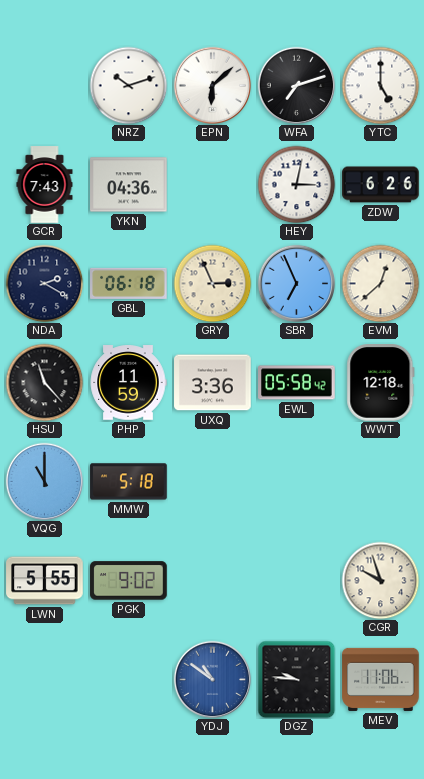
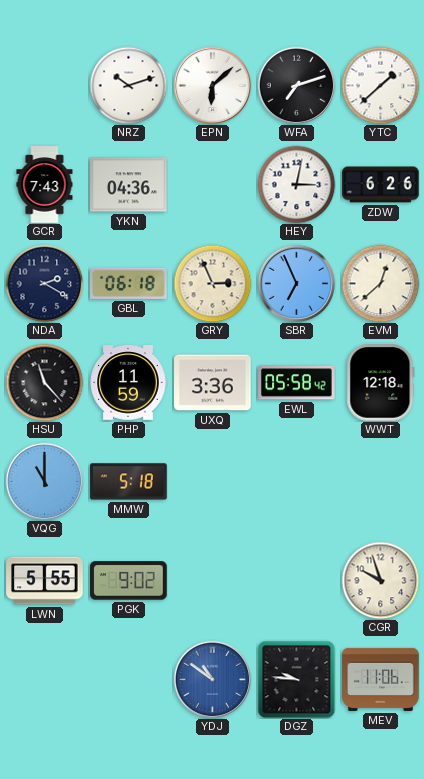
YTC: 5:00 -> 1:38 (380, 85)
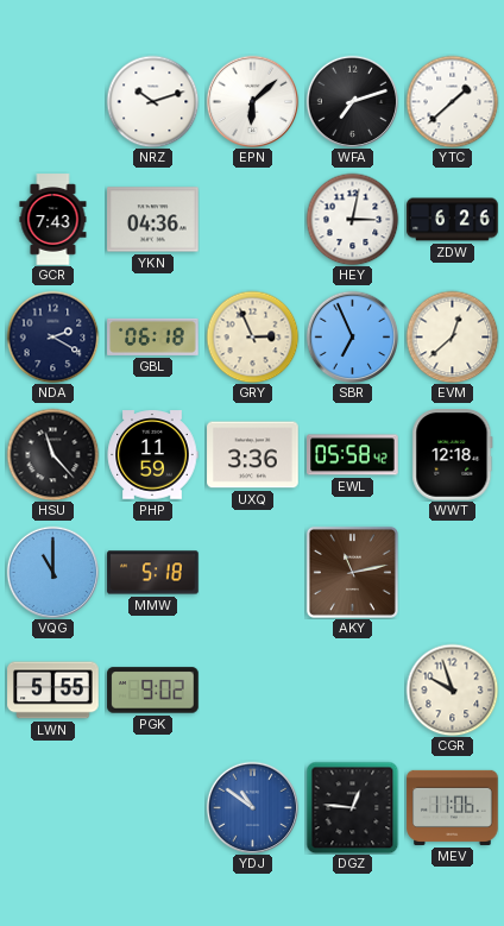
AKY: none -> 11:13 (352, 572)
DGZ: 9:46 -> 12:46 (352, 807)
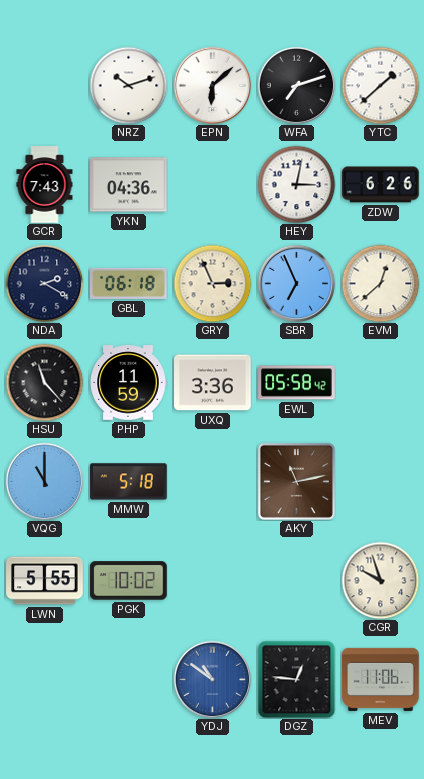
WWT: 12:18 -> none (453, 455)
PGK: 9:02 -> 10:02 (129, 581)
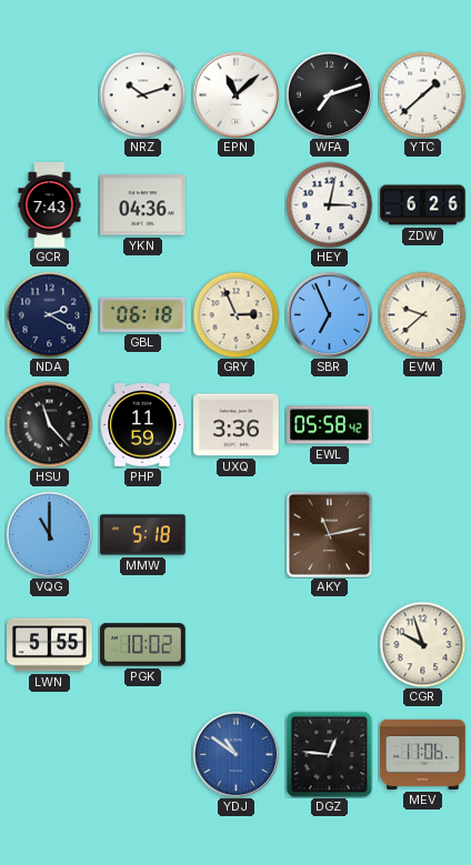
EPN: 6:08 -> 11:08 (235, 94)
EVM: 12:38 -> 9:38 (422, 314)
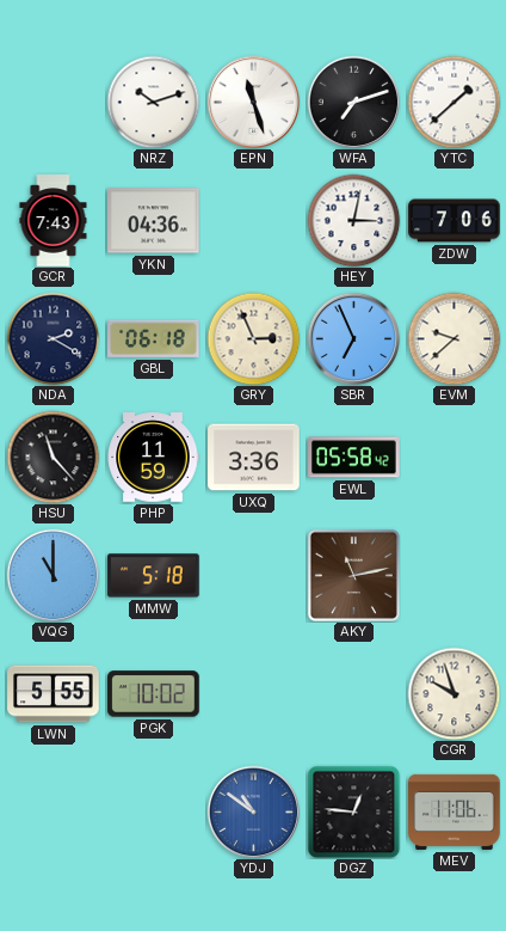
EPN: 11:08 -> 11:27 (253, 102)
ZDW: 6:26 -> 7:06 (455, 221)
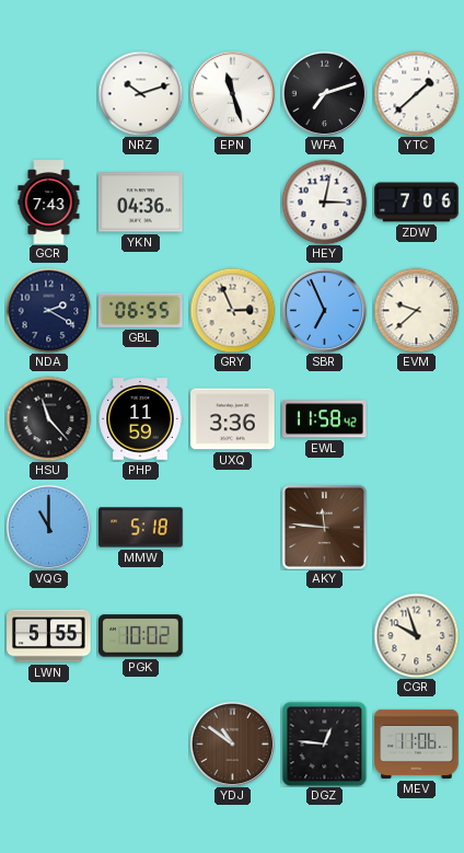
GBL: 06:18 -> 06:55 (141, 310)
EWL: 05:58 -> 11:58 (325, 419)
AKY: 11:13 -> 11:46 (324, 527)
YDJ dial: blue -> brown (232, 744)
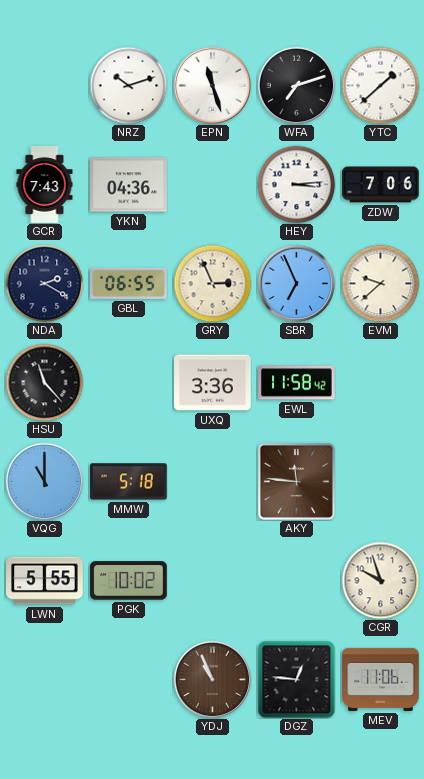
HEY: 3:02 -> 3:14 (296, 184)
PHP: 11:59 -> none (140, 419)
YDJ: 10:51 -> 10:56 (212, 679)
